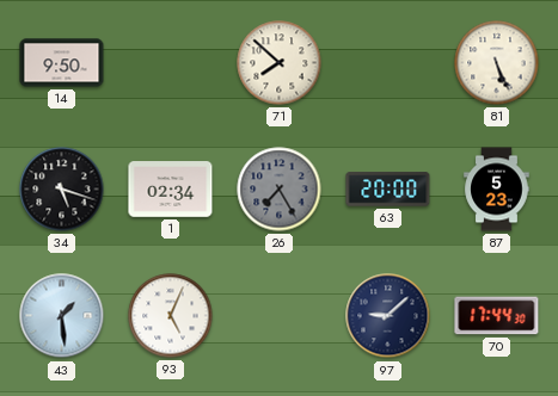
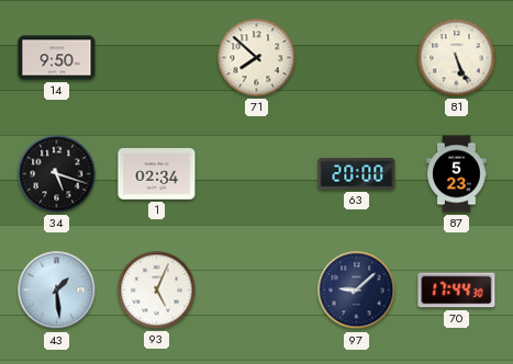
26: 7:25 -> none (280, 190)
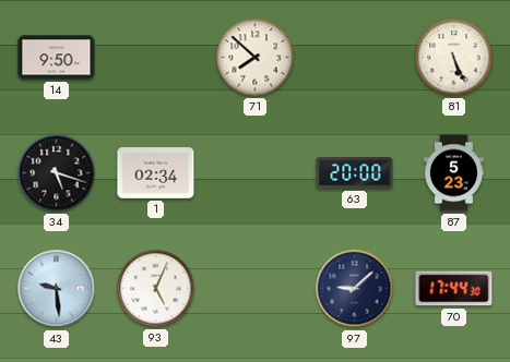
43: 1:29 -> 9:29 (57, 289)
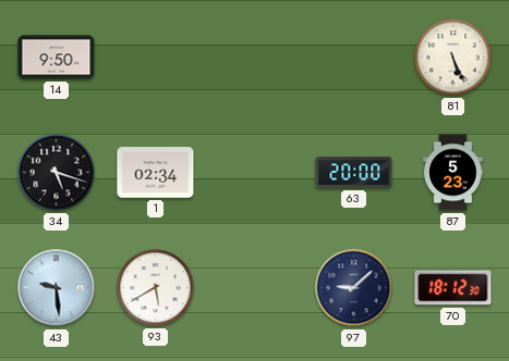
71: 7:52 -> none (256, 58)
93: 5:04 -> 5:40 (156, 288)
70: 17:44 -> 18:12 (453, 288)
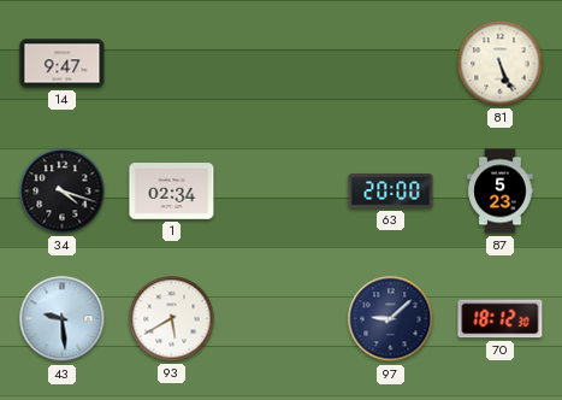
14: 9:50 -> 9:47 (63, 64)
34: 5:18 -> 4:18 (63, 192)
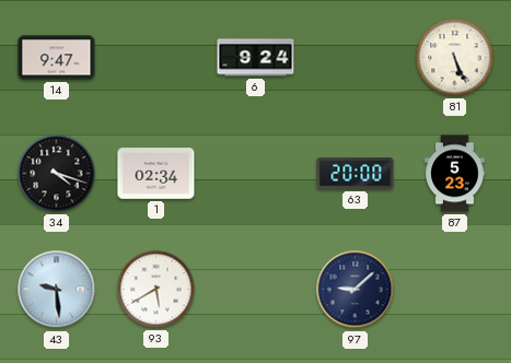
6: none -> 9:24 (256, 58)
70: 18:12 -> none (501, 319)
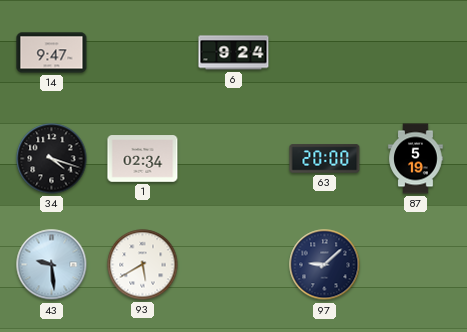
81: 5:26 -> none (455, 58)
87: 5:23 -> 5:19 (416, 159)
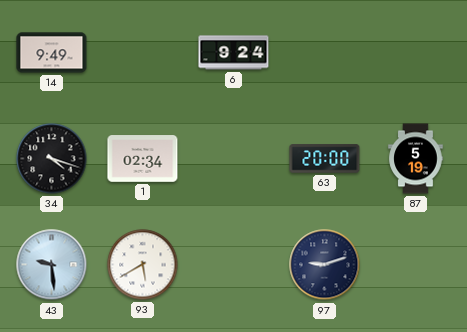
14: 9:47 -> 9:49 (52, 53)
97: 9:08 -> 9:12 (325, 265)
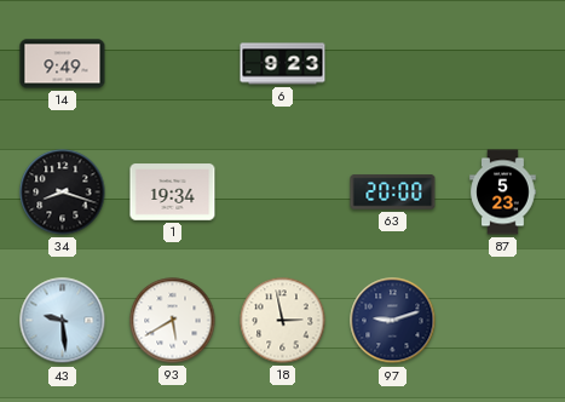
6: 9:24 -> 9:23 (283, 64)
34: 4:18 -> 8:18 (63, 193)
1: 02:34 -> 19:34 (173, 193)
87: 5:19 -> 5:23 (503, 193)
18: none -> 2:58 (283, 321)
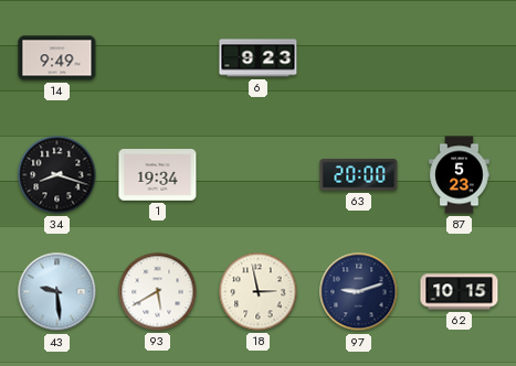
62: none -> 10:15 (460, 292)
